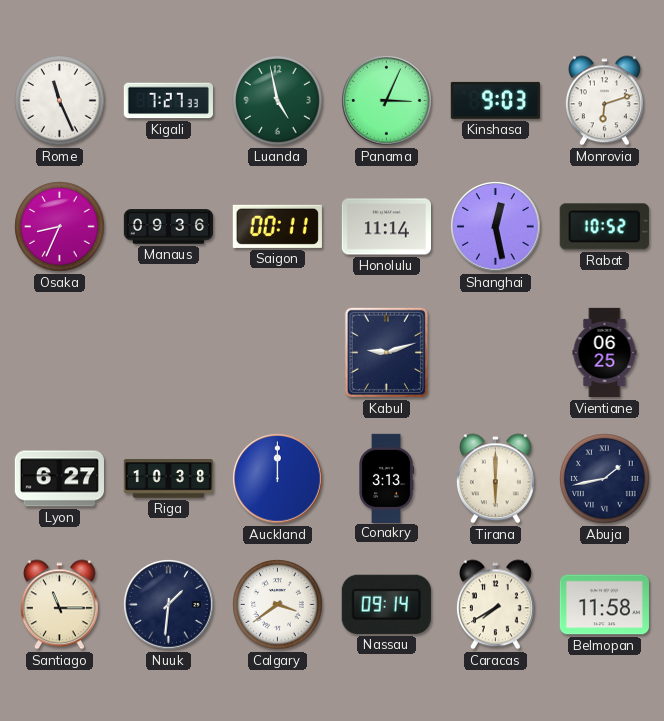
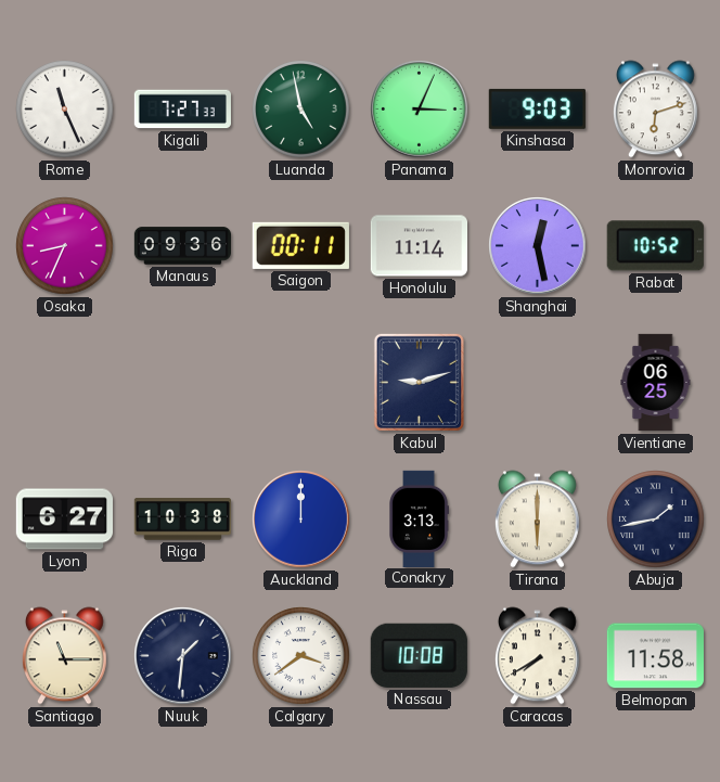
Nassau: 09:14 -> 10:08 (419, 655)
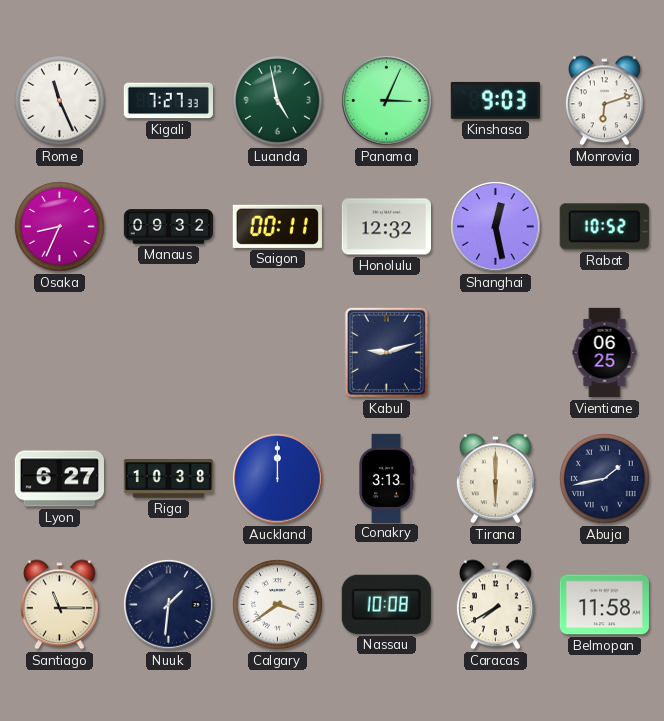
Manaus: 09:36 -> 09:32 (168, 227)
Honolulu: 11:14 -> 12:32 (386, 227)
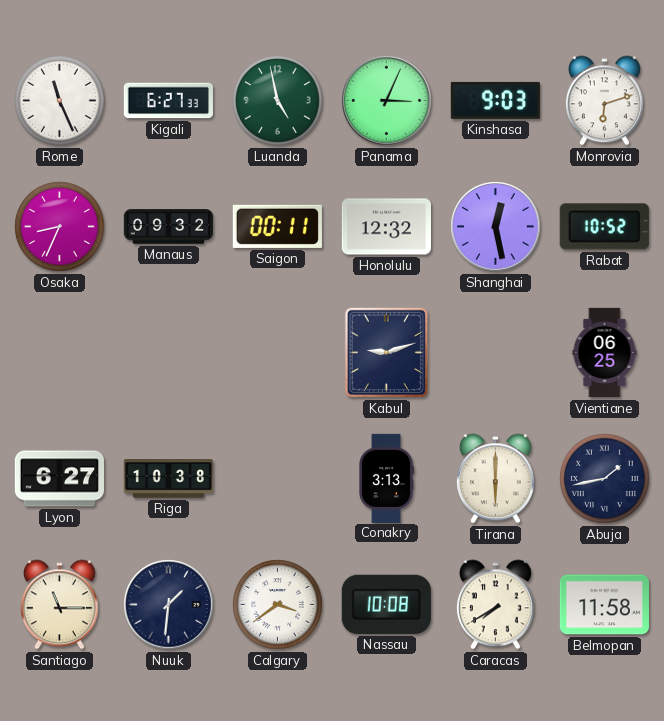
Kigali: 7:27 -> 6:27 (168, 101)
Auckland: 12:00 -> none (278, 479)
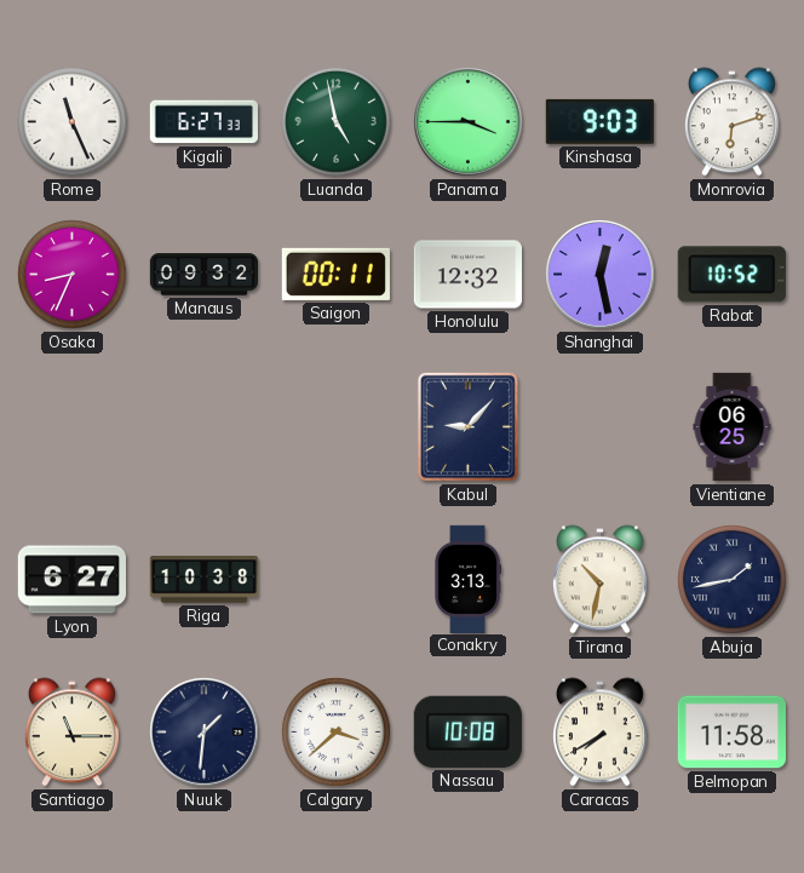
Panama: 3:04 -> 3:45 (469, 122)
Kabul: 9:12 -> 9:07 (467, 426)
Tirana: 6:00 -> 10:32 (599, 580)
Calgary: 3:39 -> 3:38 (337, 733)
